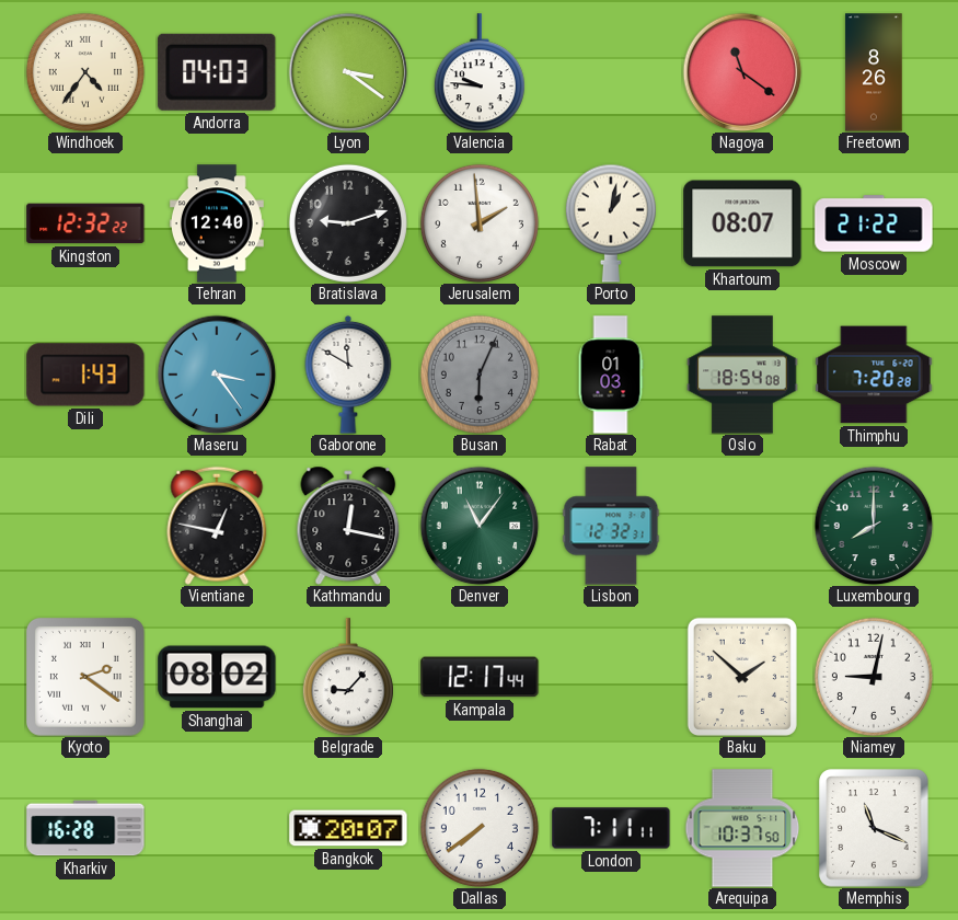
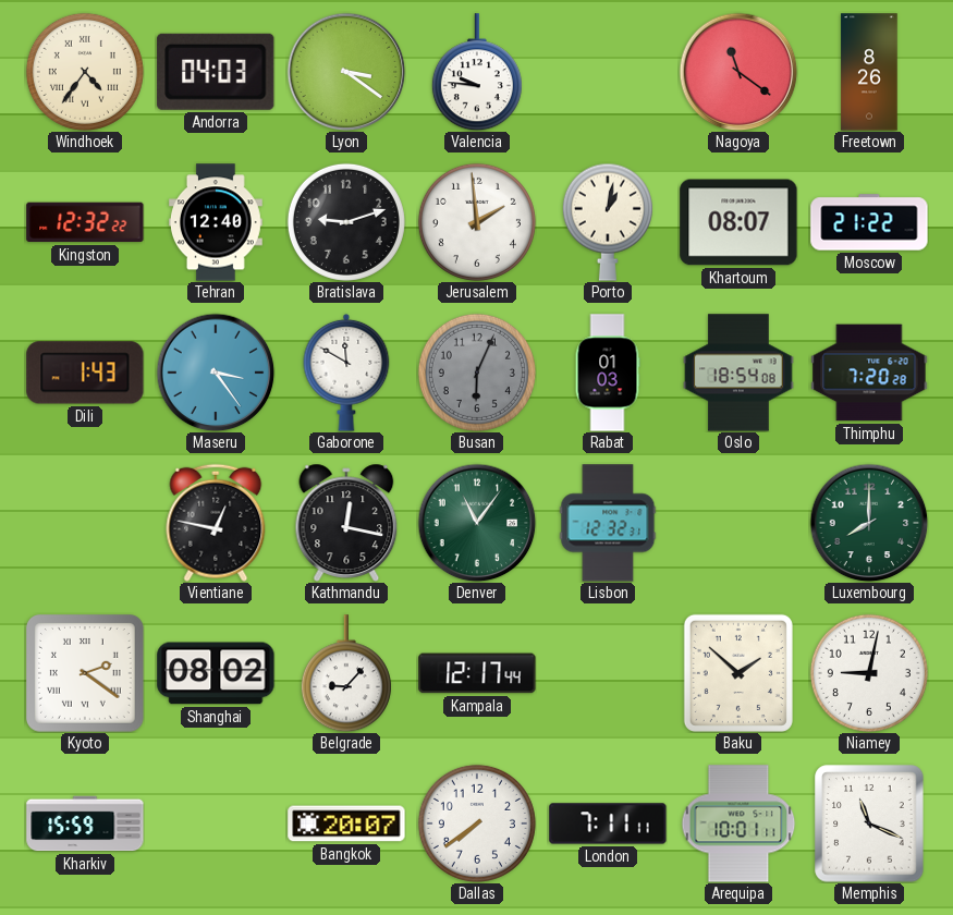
Kharkiv: 16:28 -> 15:59 (85, 823)
Arequipa: 10:37 -> 10:01 (738, 823)
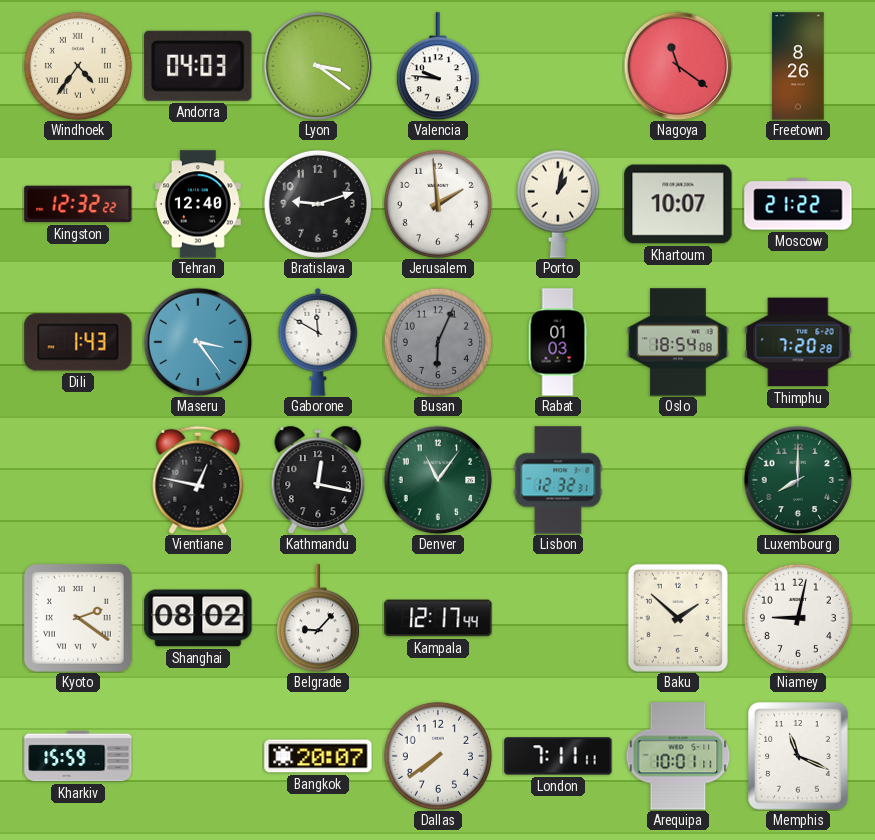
Khartoum: 08:07 -> 10:07 (678, 204)
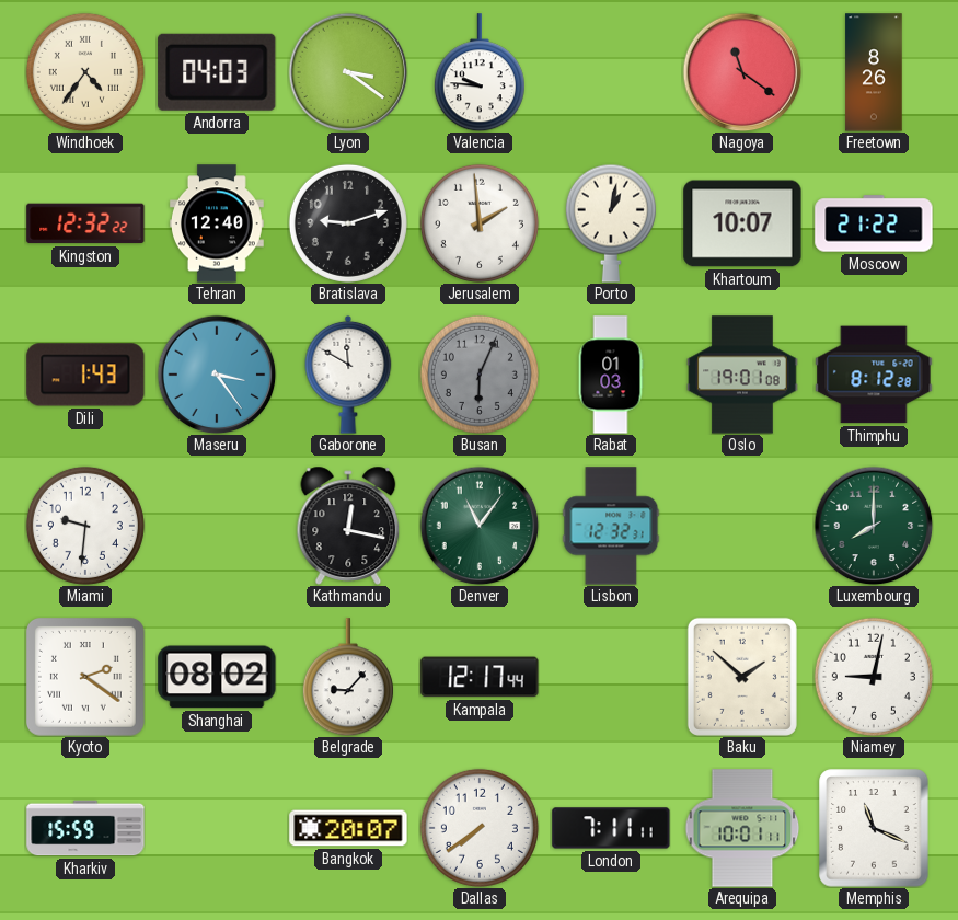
Oslo: 18:54 -> 19:01 (742, 375)
Thimphu: 7:20 -> 8:12 (874, 375)
Miami: none -> 9:31 (85, 526)
Vientiane: 12:47 -> none (198, 480)
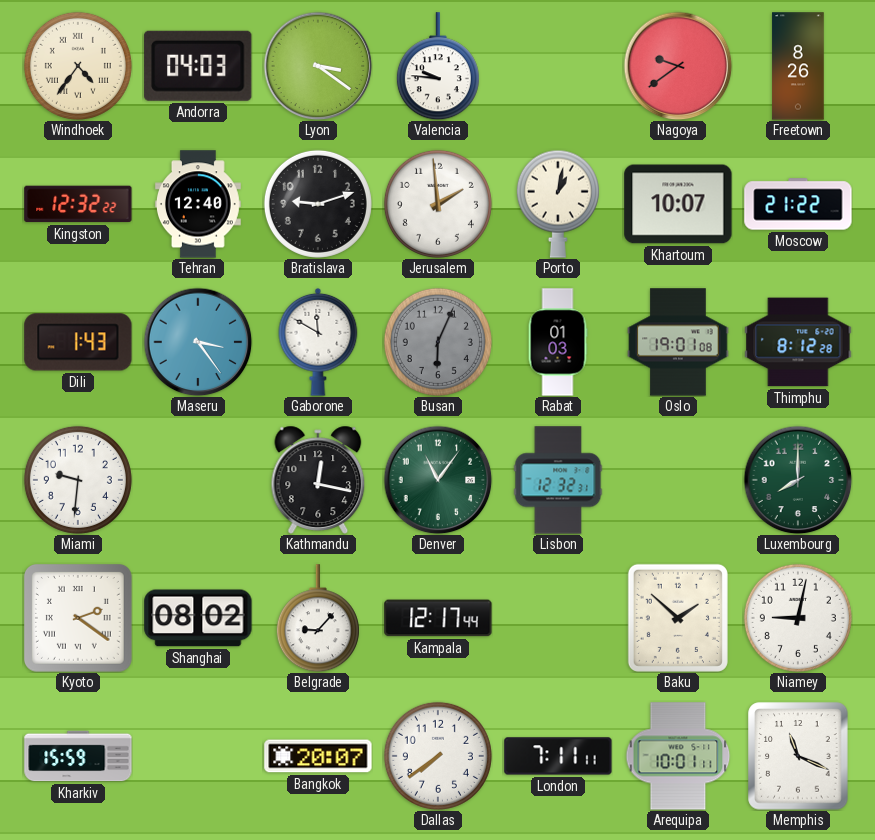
Nagoya: 11:21 -> 9:39 (678, 66)
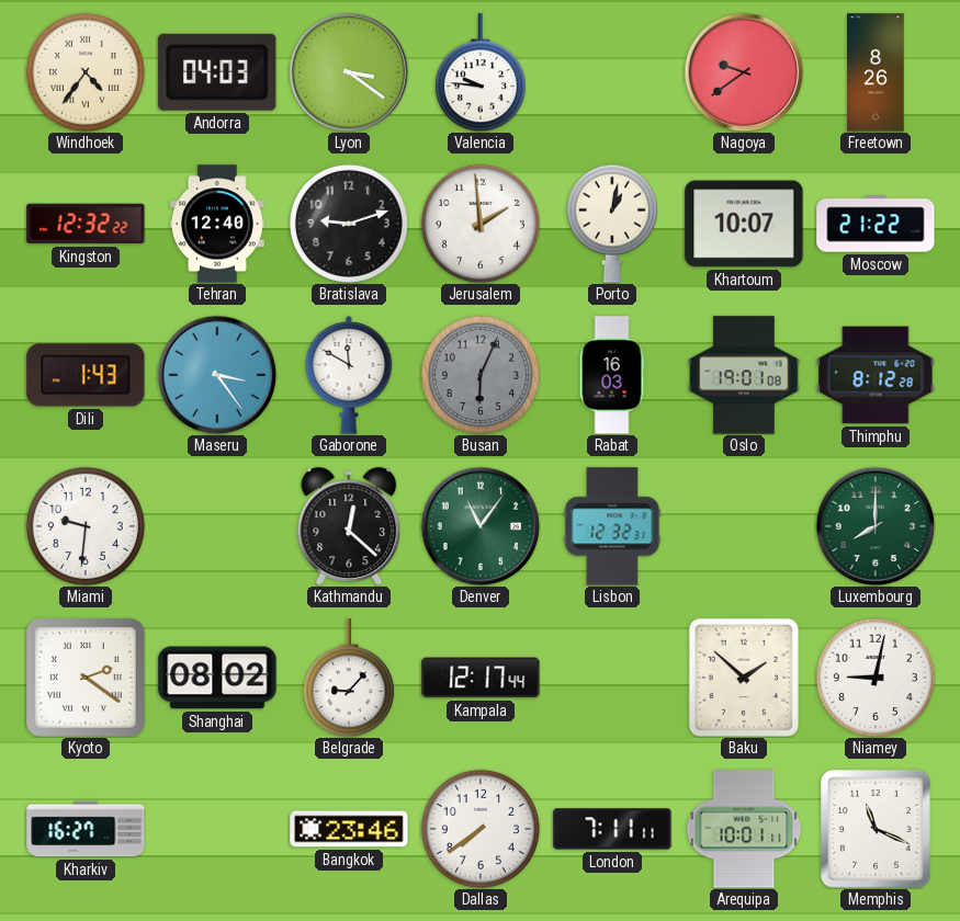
Rabat: 01:03 -> 16:03 (612, 375)
Kathmandu: 12:17 -> 12:22 (349, 526)
Kharkiv: 15:59 -> 16:27 (86, 829)
Bangkok: 20:07 -> 23:46 (349, 829)
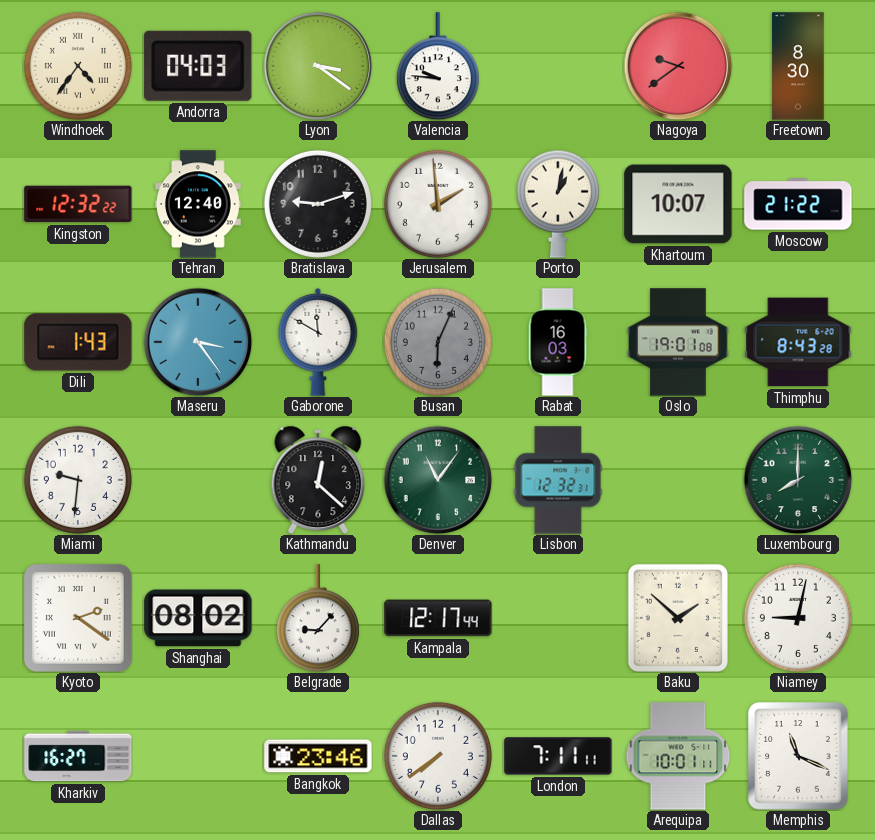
Freetown: 8:26 -> 8:30 (798, 66)
Thimphu: 8:12 -> 8:43 (798, 342)
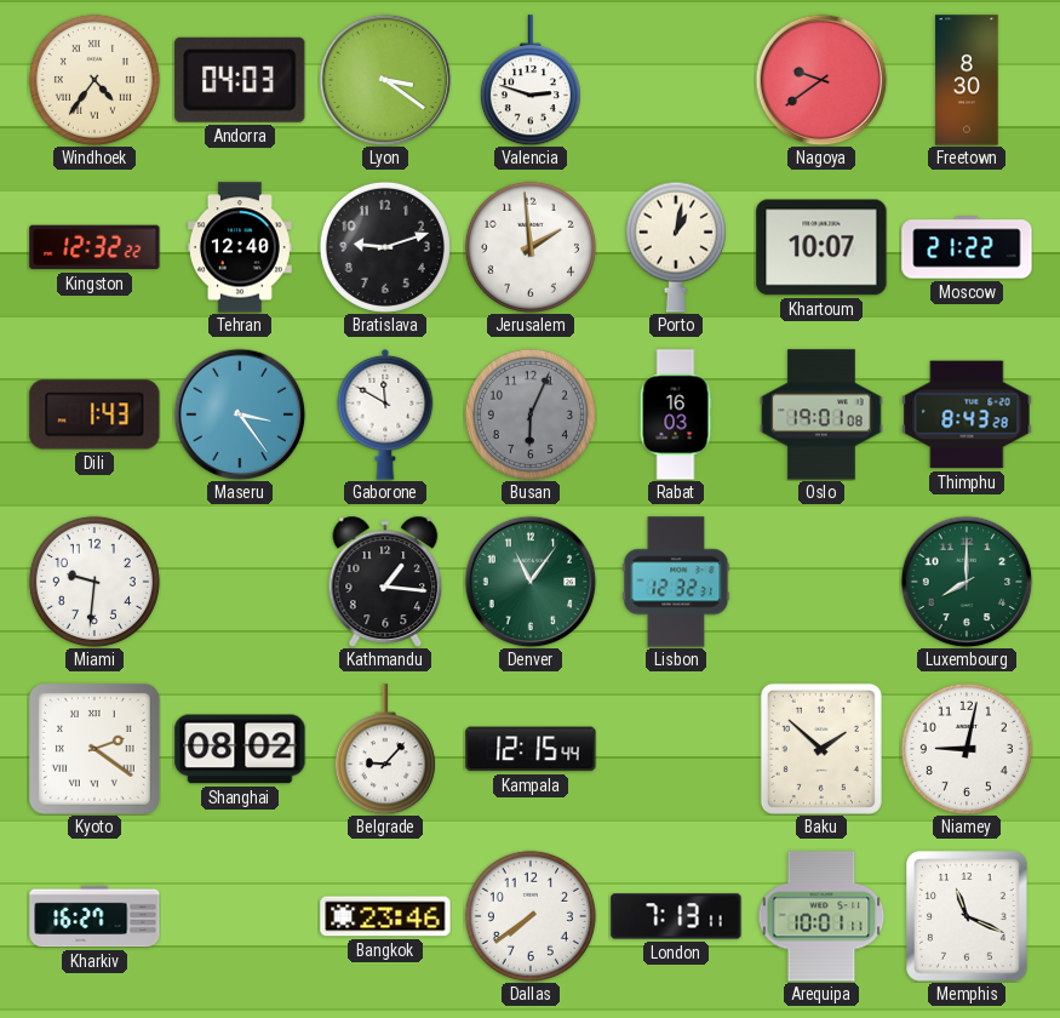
Valencia: 9:46 -> 2:48 (531, 80)
Kathmandu: 12:22 -> 1:16 (385, 582)
Kampala: 12:17 -> 12:15 (531, 749)
London: 7:11 -> 7:13 (676, 916)
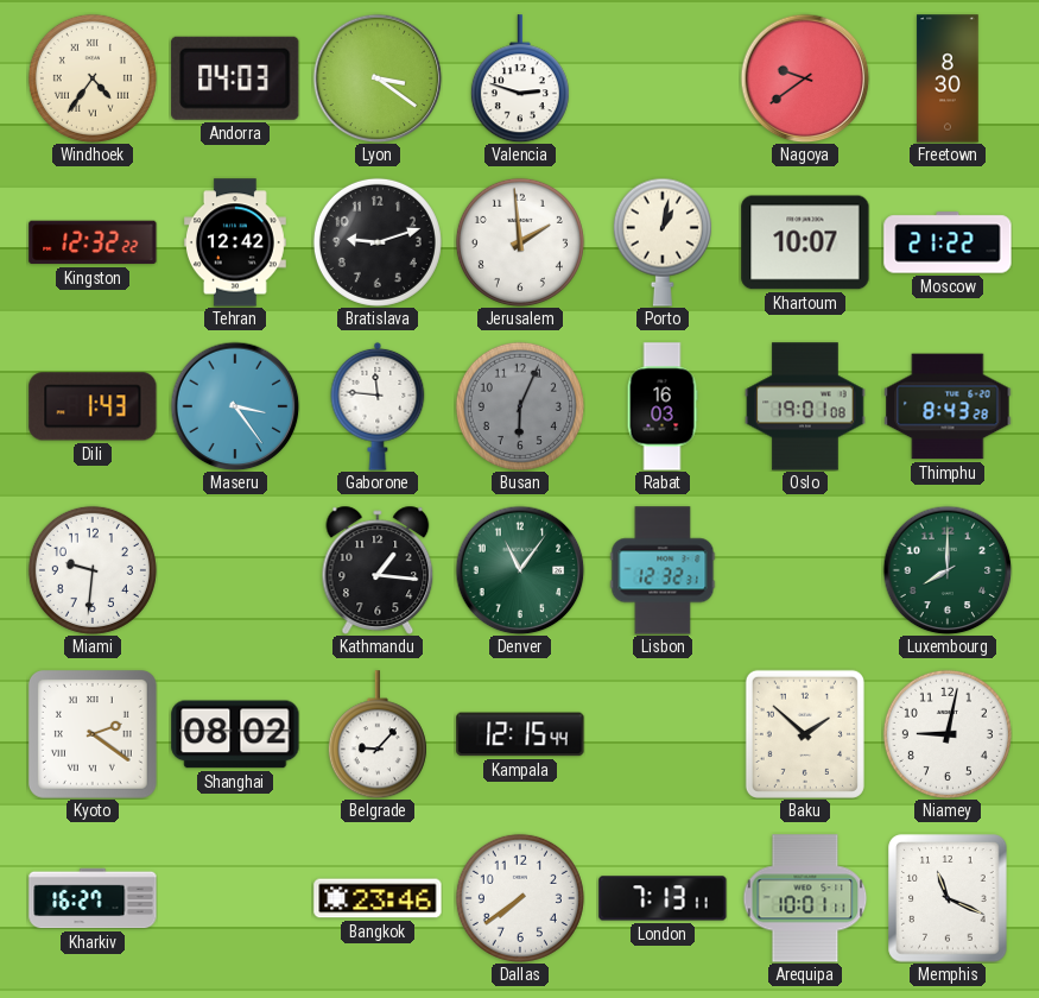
Tehran: 12:40 -> 12:42 (235, 242)
Gaborone: 11:50 -> 11:46 (378, 406)
